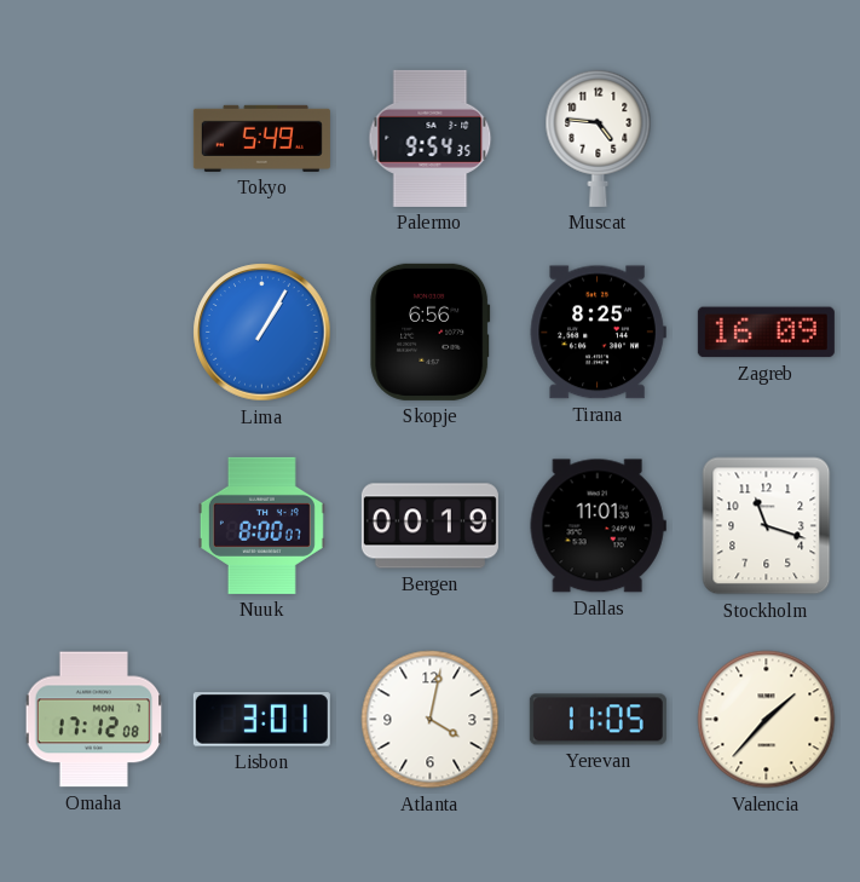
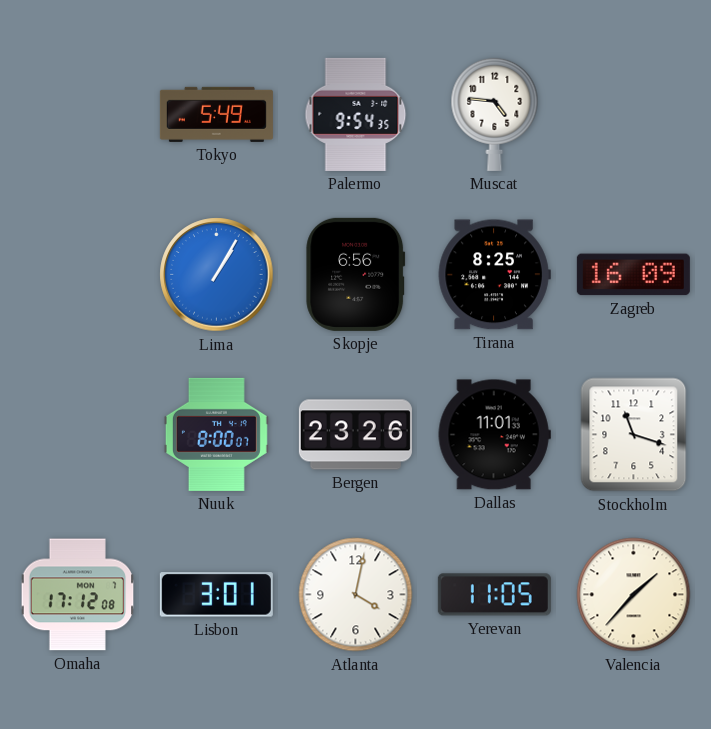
Bergen: 00:19 -> 23:26 (355, 435)
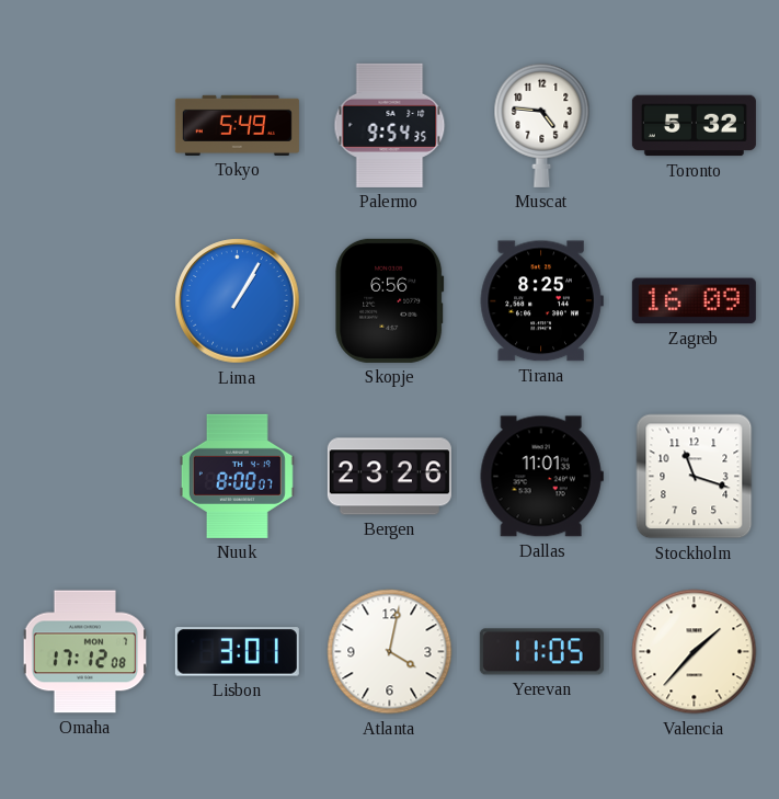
Toronto: none -> 5:32 (694, 126)
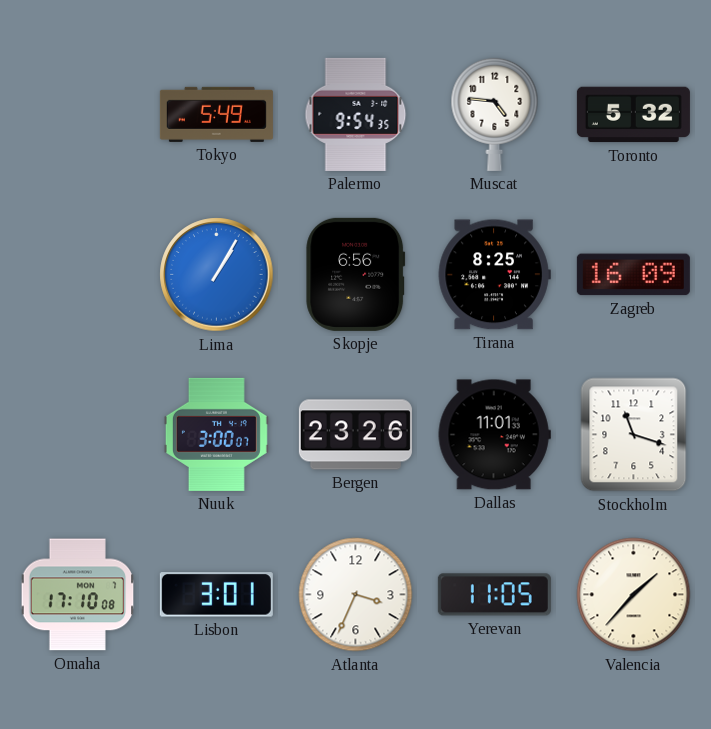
Nuuk: 8:00 -> 3:00 (216, 434)
Omaha: 17:12 -> 17:10 (78, 595)
Atlanta: 4:02 -> 3:34 (356, 595)
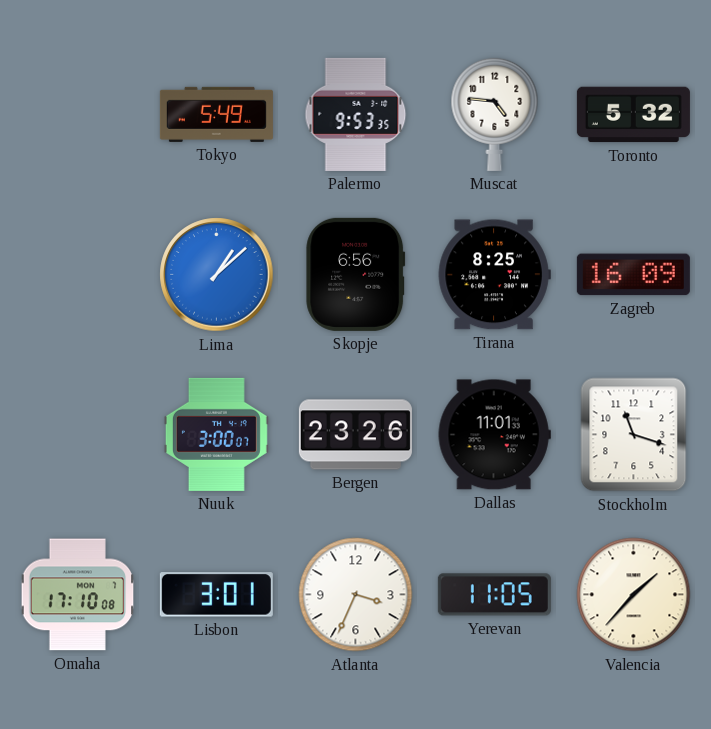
Palermo: 9:54 -> 9:53 (356, 114)
Lima: 1:05 -> 1:08 (217, 275)
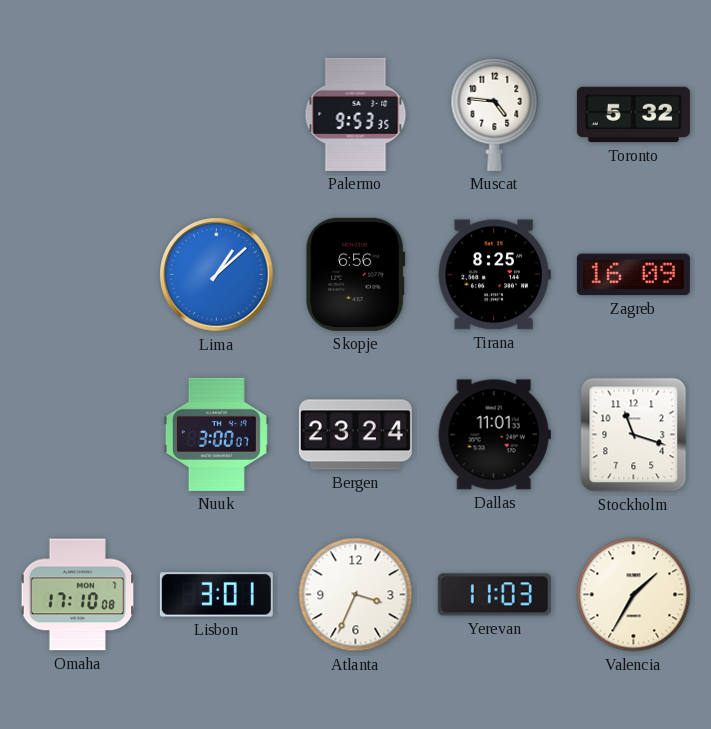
Tokyo: 5:49 -> none (216, 114)
Bergen: 23:26 -> 23:24 (355, 435)
Yerevan: 11:05 -> 11:03 (494, 595)
Valencia: 1:37 -> 1:35 (634, 595)
